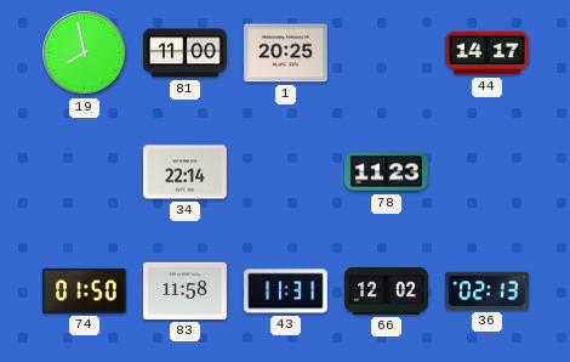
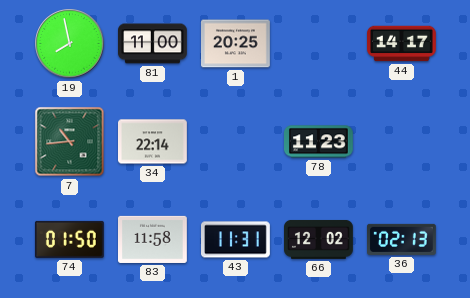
7: none -> 10:44 (70, 142)
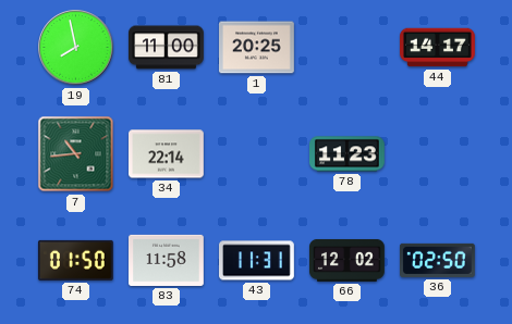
36: 02:13 -> 02:50 (438, 260)
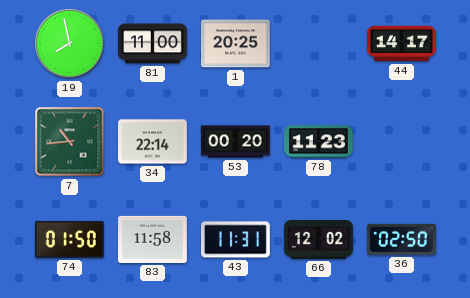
53: none -> 00:20 (236, 142)
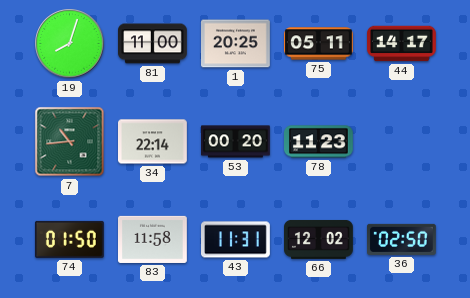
19: 7:58 -> 8:03 (70, 44)
75: none -> 05:11 (319, 44)
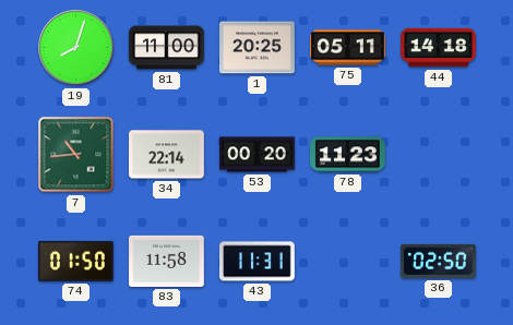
44: 14:17 -> 14:18 (439, 48)
66: 12:02 -> none (319, 239)
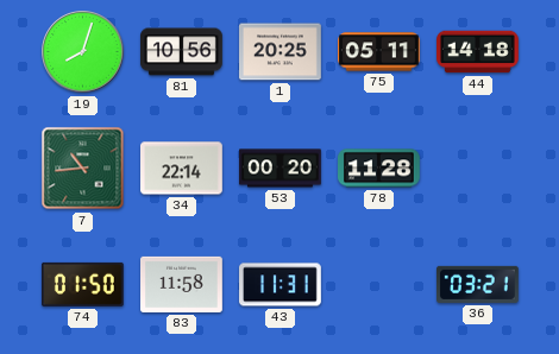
81: 11:00 -> 10:56 (182, 52)
78: 11:23 -> 11:28 (379, 169)
36: 02:50 -> 03:21 (478, 284)
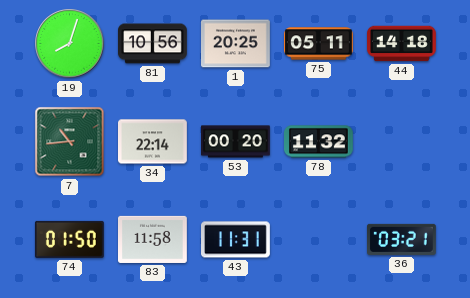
78: 11:28 -> 11:32 (319, 142)
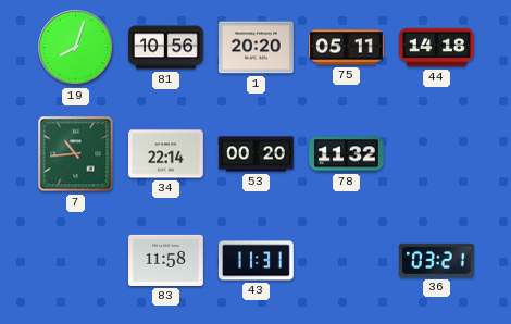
1: 20:25 -> 20:20 (257, 48)
74: 01:50 -> none (69, 239)
